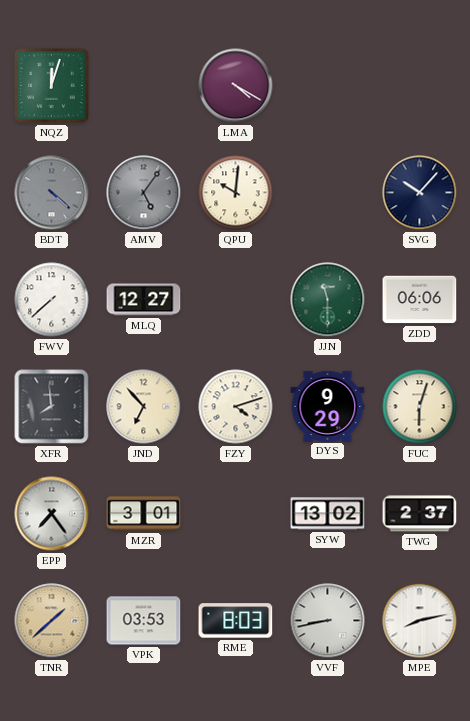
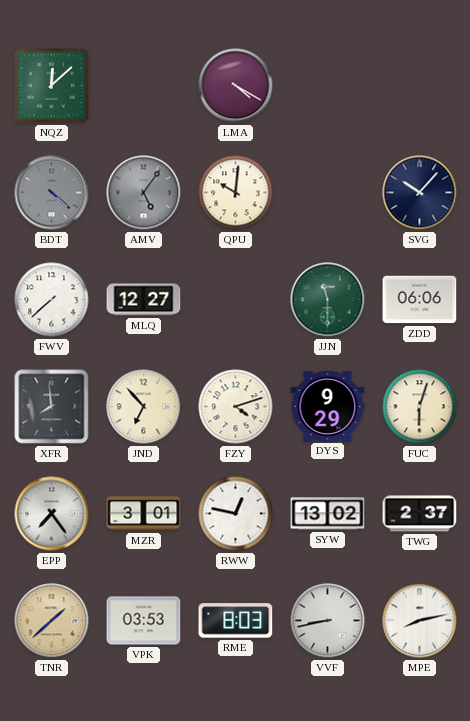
NQZ: 12:03 -> 12:08 (52, 86)
RWW: none -> 12:47 (236, 514)
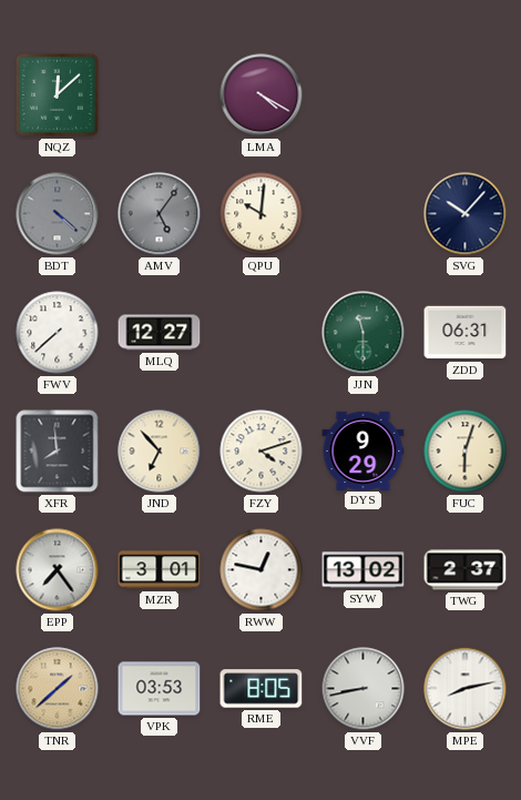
ZDD: 06:06 -> 06:31 (466, 333)
RME: 8:03 -> 8:05 (262, 689)
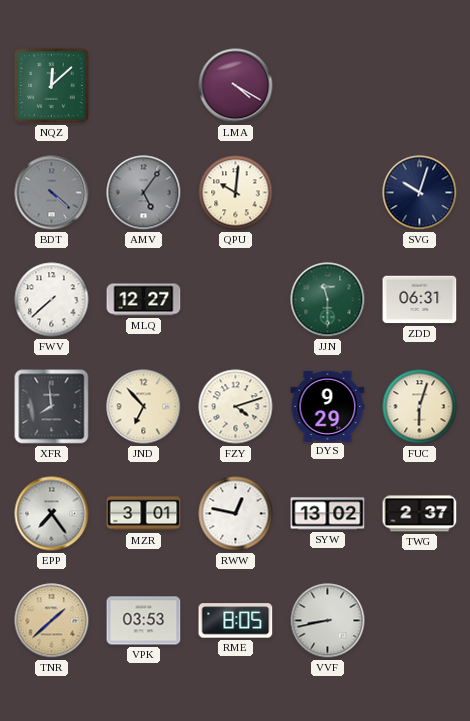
SVG: 10:07 -> 10:03 (420, 193)
MPE: 8:13 -> none (466, 689)
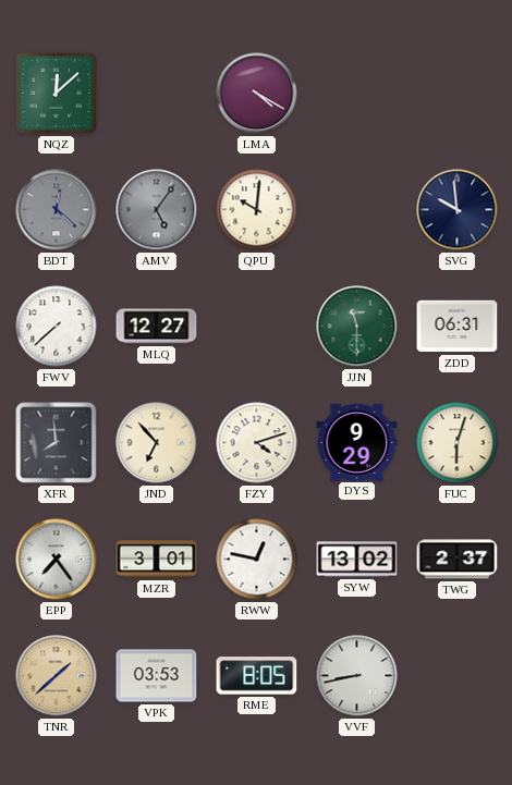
BDT: 4:22 -> 12:22 (57, 210)
SVG: 10:03 -> 9:59 (458, 210)
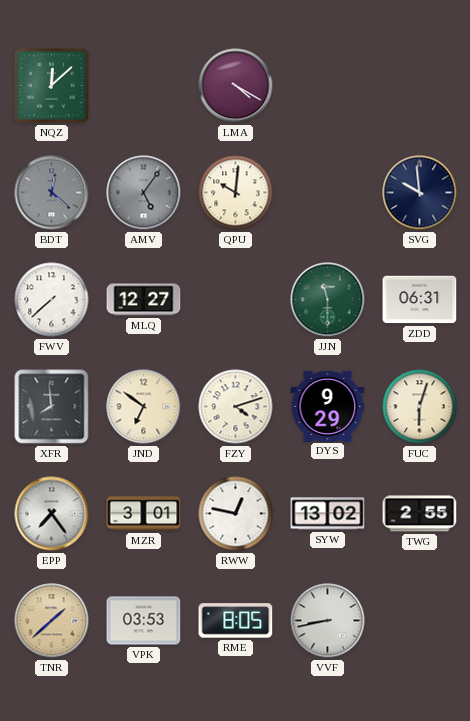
JND: 6:53 -> 6:51 (144, 407)
TWG: 2:37 -> 2:55 (420, 514)
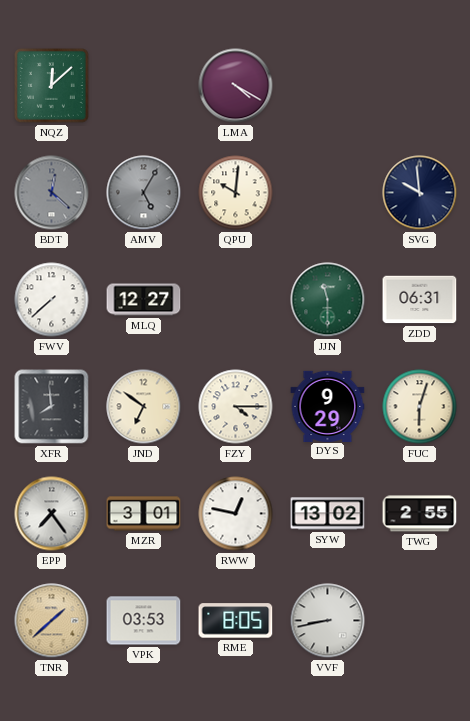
AMV: 5:06 -> 5:05 (144, 193)
FZY: 4:12 -> 4:15 (236, 407)
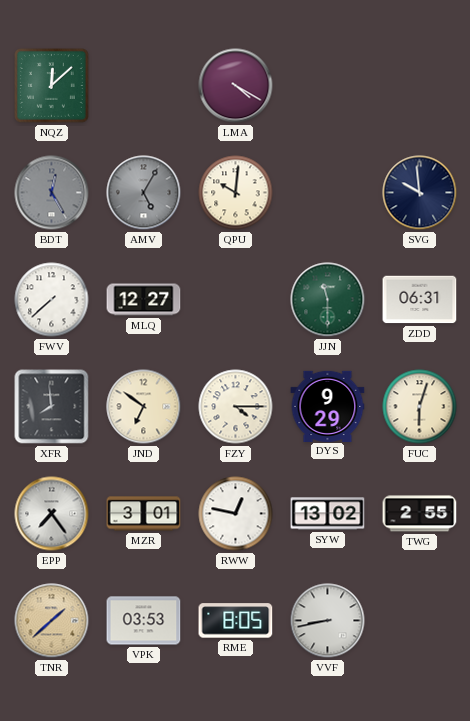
BDT: 12:22 -> 12:25 (52, 193)
